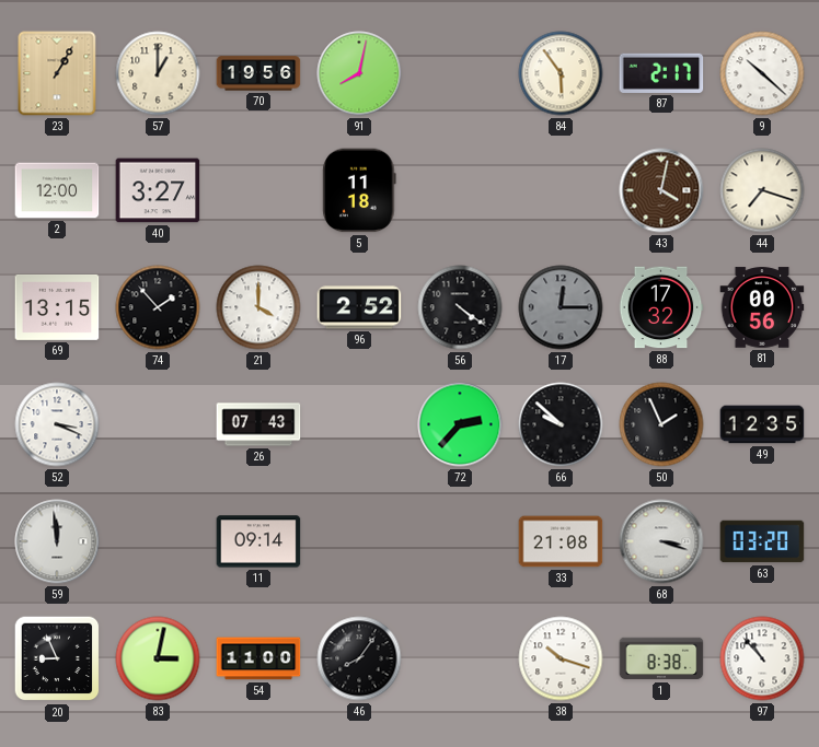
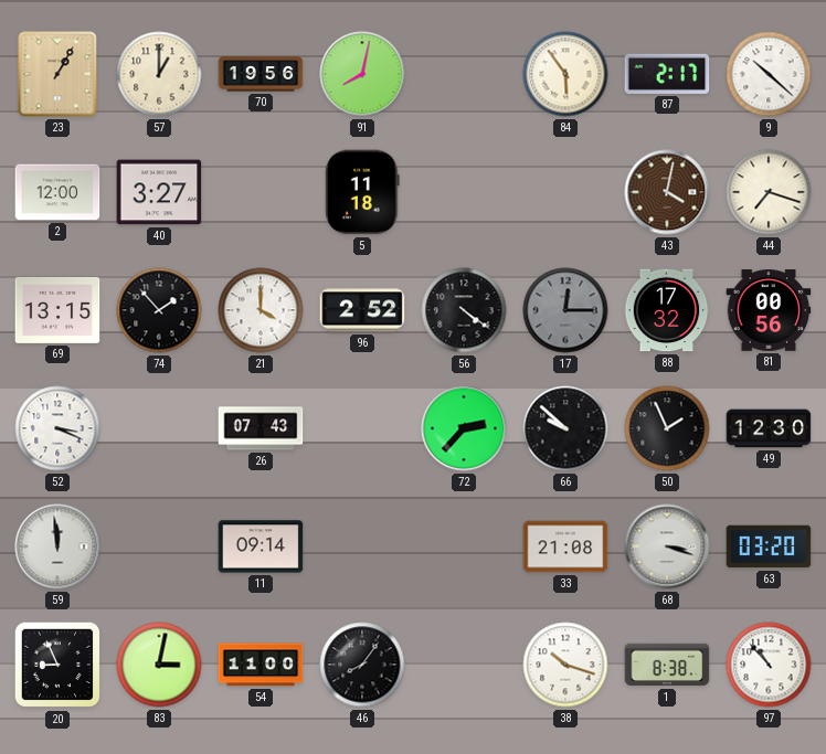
49: 12:35 -> 12:30 (769, 428)
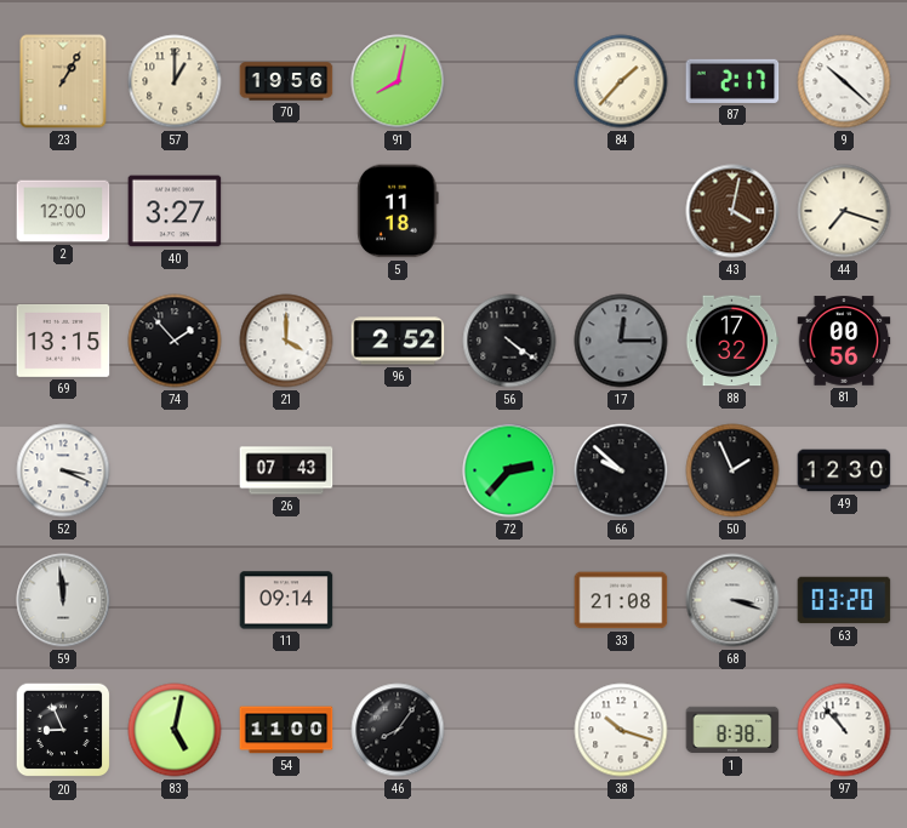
84: 5:54 -> 1:37 (621, 81)
83: 3:02 -> 5:02 (175, 730)
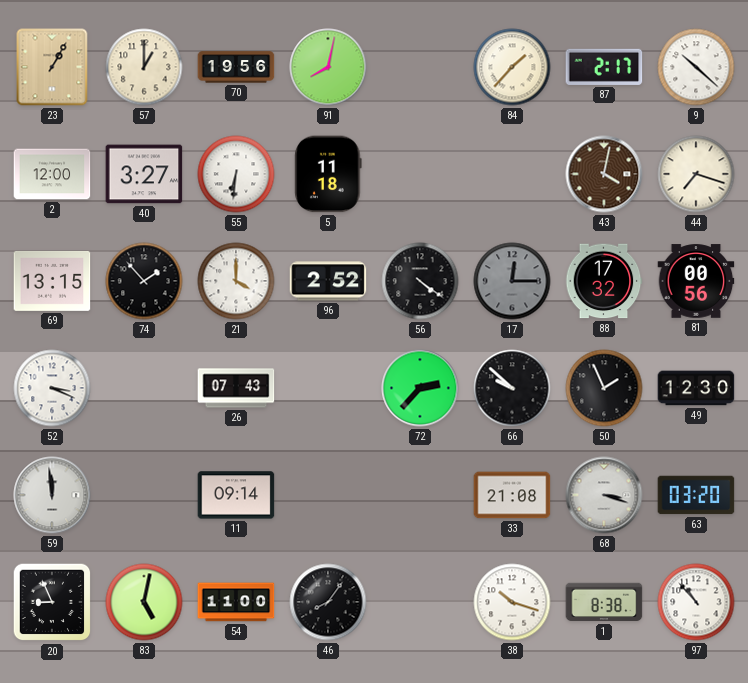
55: none -> 6:31 (236, 174)
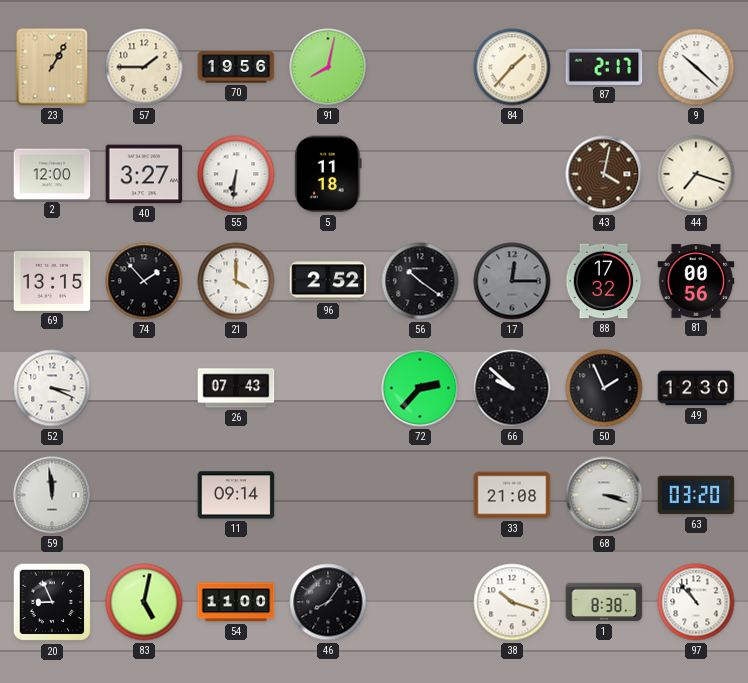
57: 1:00 -> 1:45 (144, 67)
56: 4:21 -> 10:21 (420, 281)
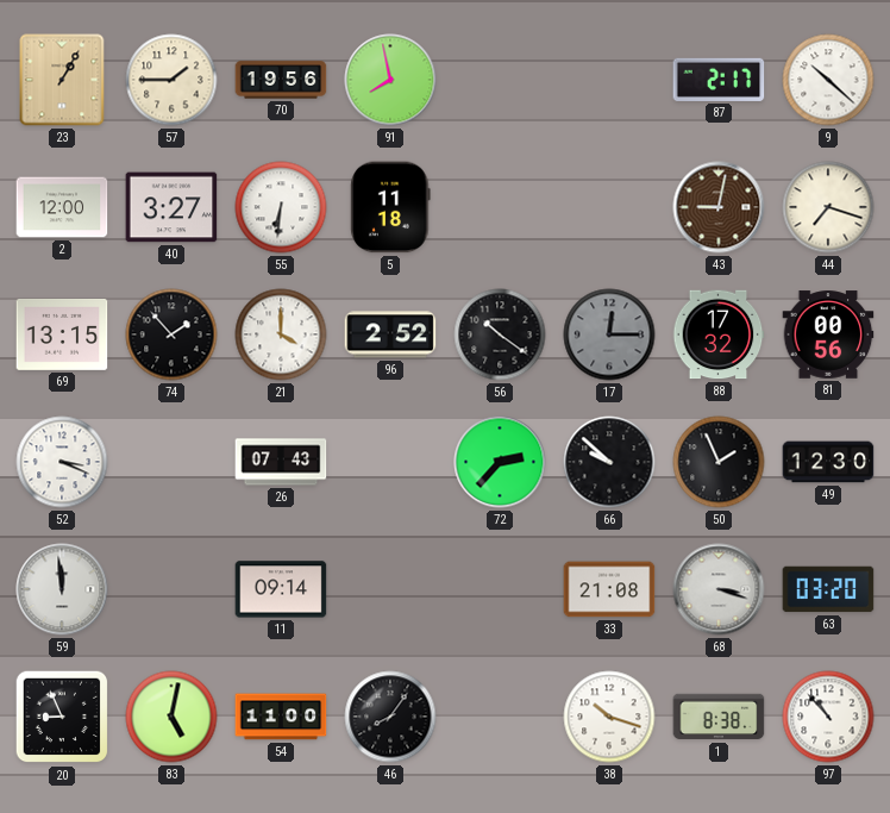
91: 8:02 -> 7:58 (390, 80)
84: 1:37 -> none (512, 67)
43: 4:02 -> 9:02 (719, 207)
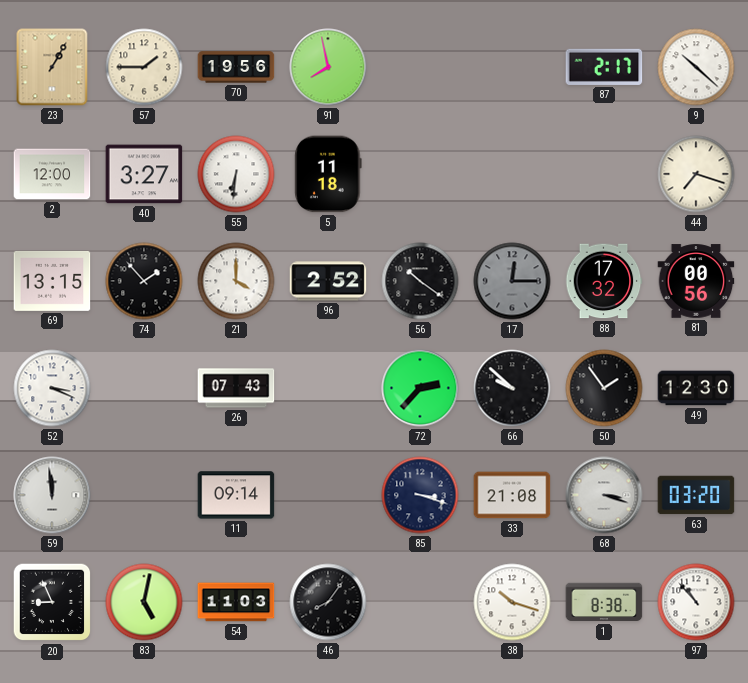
43: 9:02 -> none (719, 207)
50: 1:56 -> 1:54 (604, 388)
85: none -> 3:18 (420, 495)
54: 11:00 -> 11:03 (236, 602)
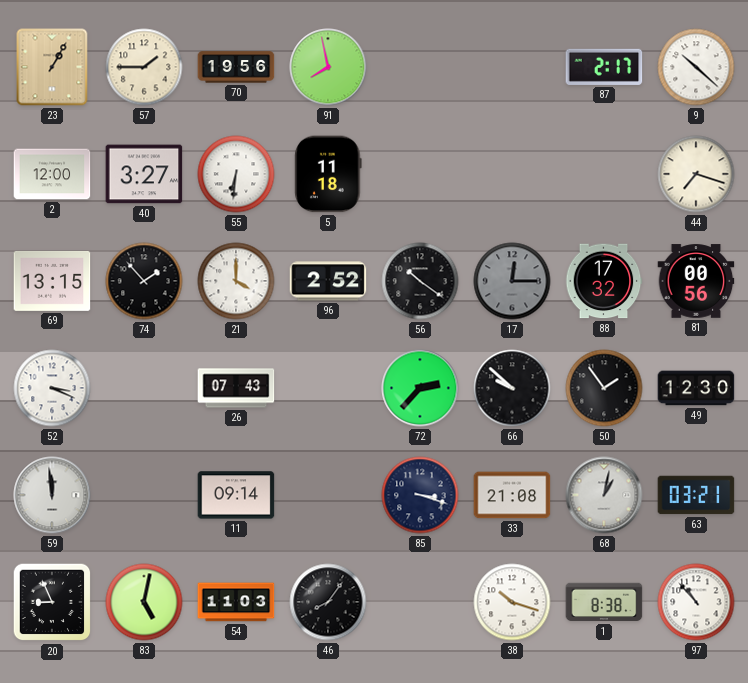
68: 3:18 -> 1:02 (604, 495)
63: 03:20 -> 03:21 (696, 495)
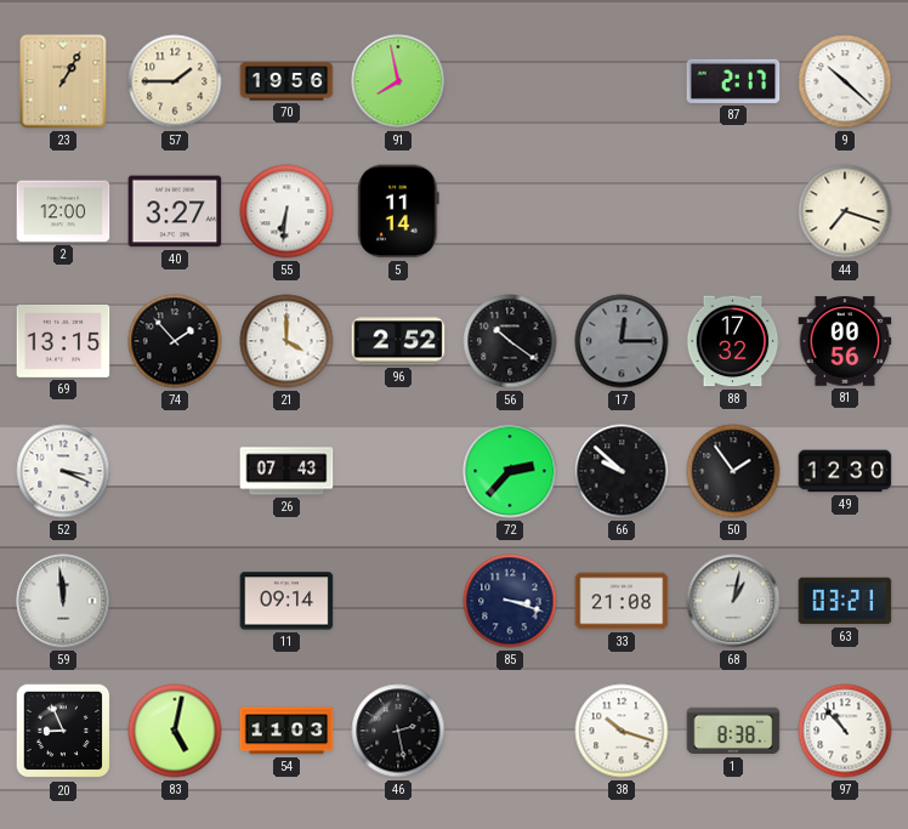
5: 11:18 -> 11:14 (398, 211)
46: 8:06 -> 2:28 (398, 731)
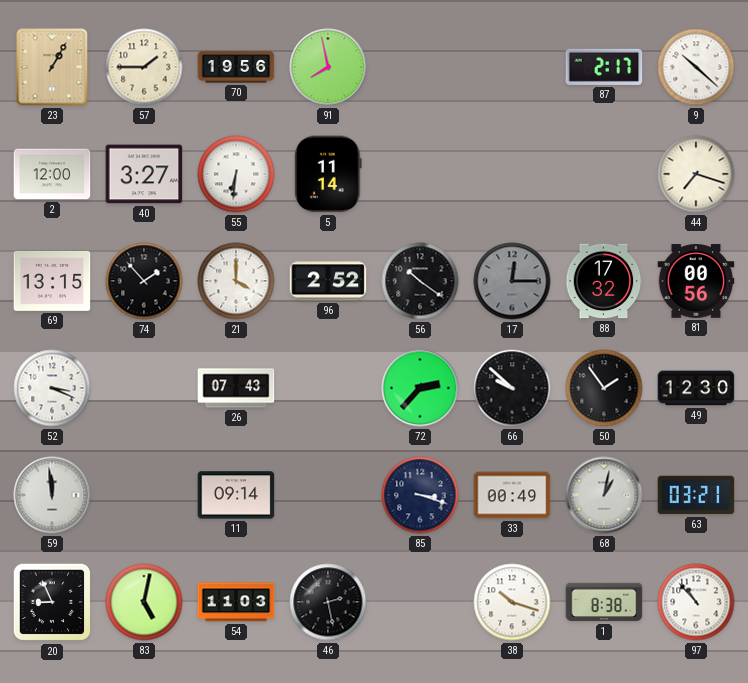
33: 21:08 -> 00:49 (512, 495)
